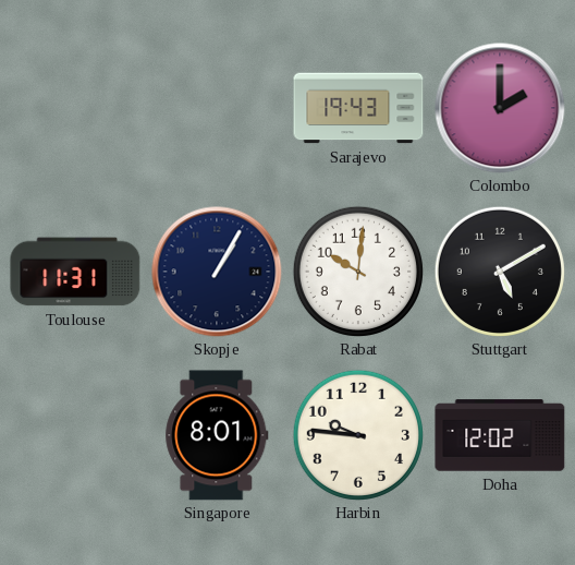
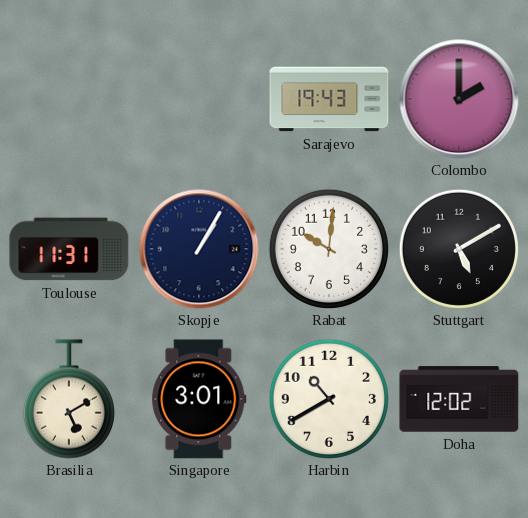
Brasilia: none -> 5:10 (69, 399)
Singapore: 8:01 -> 3:01 (199, 399)
Harbin: 9:46 -> 10:40 (329, 399)
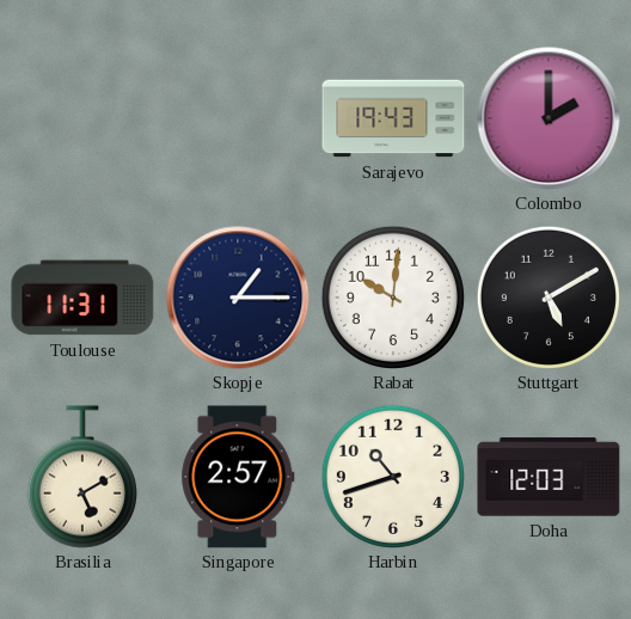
Skopje: 1:05 -> 1:15 (238, 298)
Singapore: 3:01 -> 2:57 (238, 477)
Harbin: 10:40 -> 10:42 (393, 477)
Doha: 12:02 -> 12:03 (549, 477)
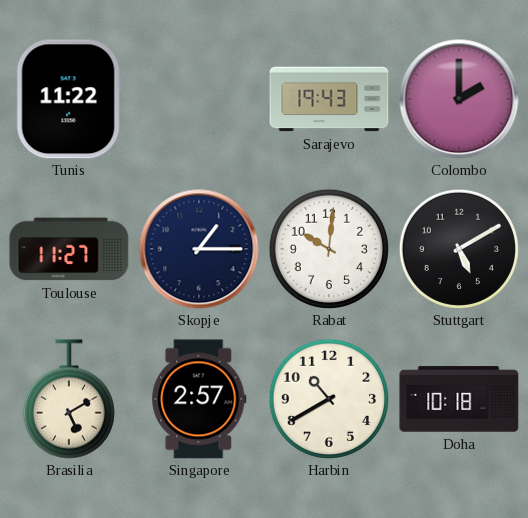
Tunis: none -> 11:22 (69, 99)
Toulouse: 11:31 -> 11:27 (69, 249)
Harbin: 10:42 -> 10:40 (329, 399)
Doha: 12:03 -> 10:18 (459, 399)
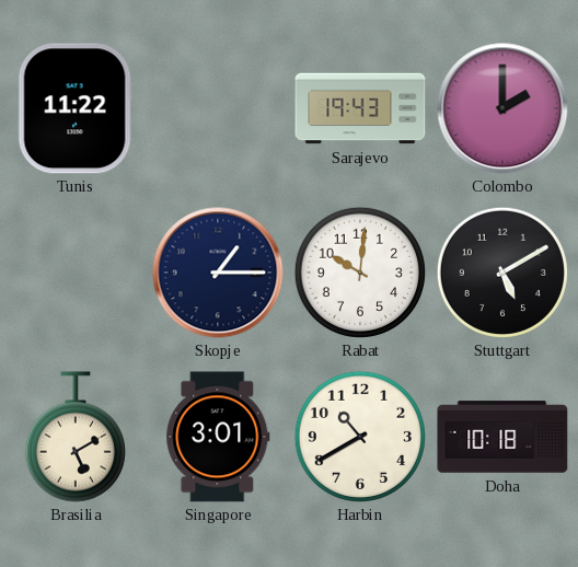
Toulouse: 11:27 -> none (69, 249)
Singapore: 2:57 -> 3:01 (218, 437)
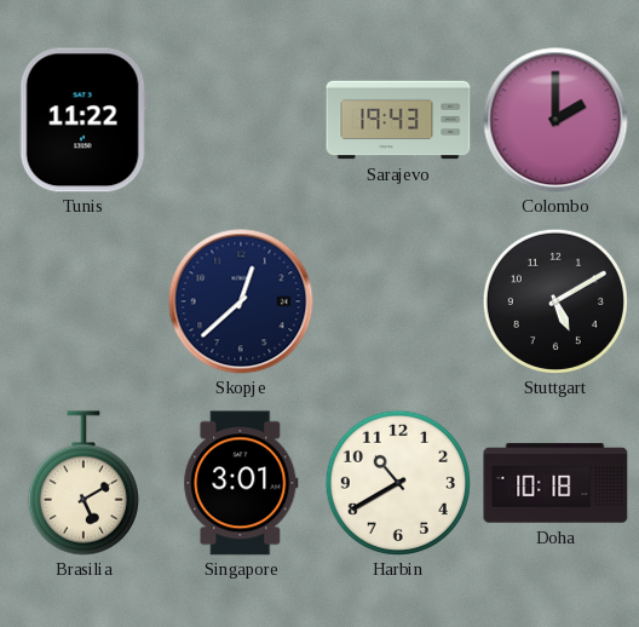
Skopje: 1:15 -> 12:38 (241, 301)
Rabat: 10:01 -> none (360, 273)
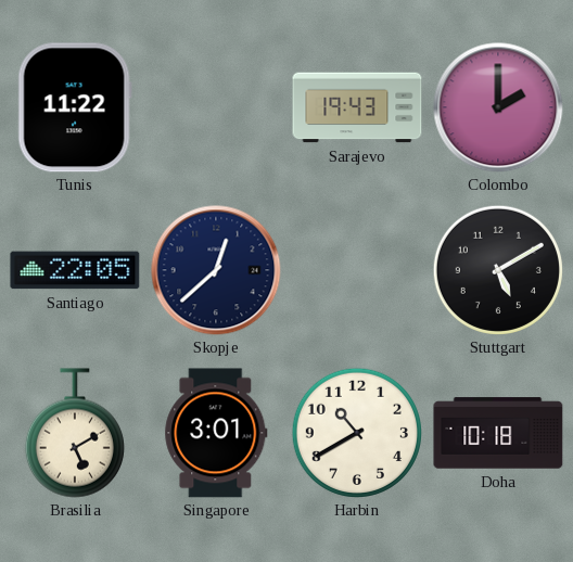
Santiago: none -> 22:05 (75, 270)
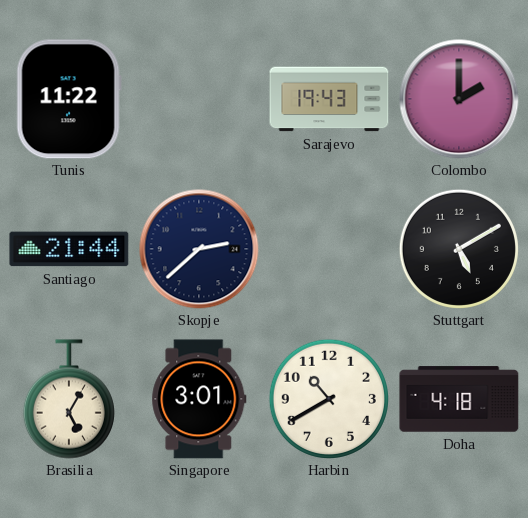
Santiago: 22:05 -> 21:44 (69, 249)
Skopje: 12:38 -> 2:38 (199, 249)
Brasilia: 5:10 -> 5:05 (69, 399)
Doha: 10:18 -> 4:18 (459, 399)
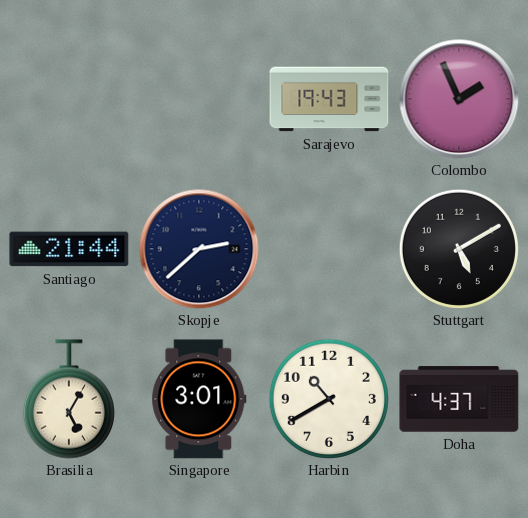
Tunis: 11:22 -> none (69, 99)
Colombo: 2:00 -> 1:56 (459, 99)
Doha: 4:18 -> 4:37 (459, 399)
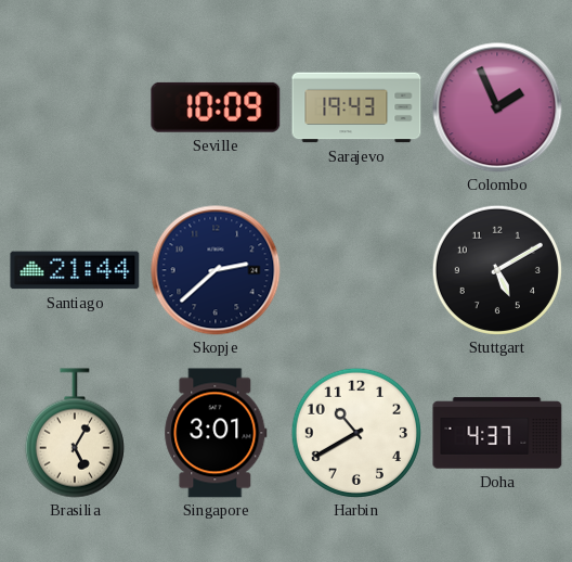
Seville: none -> 10:09 (216, 107)
